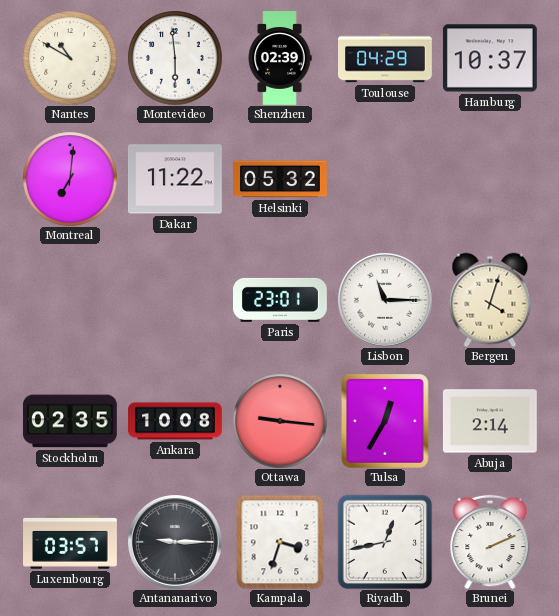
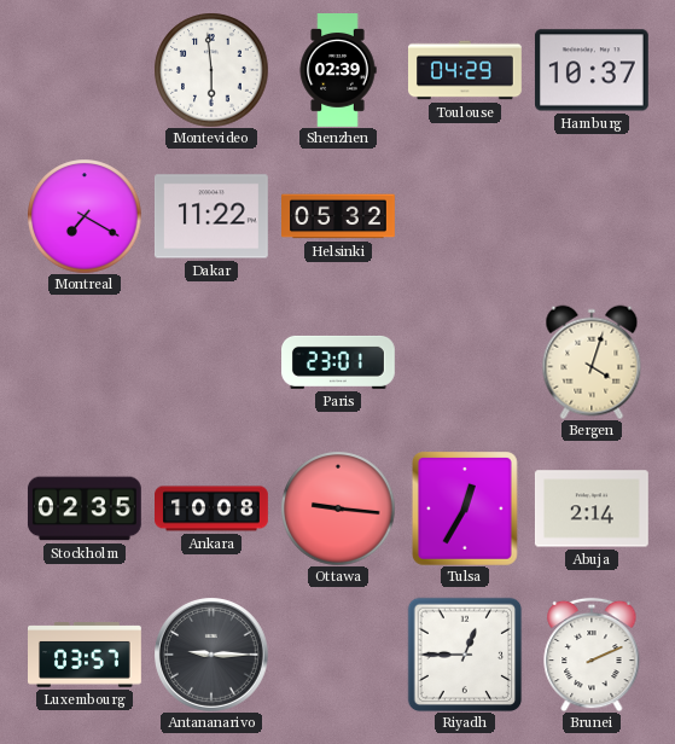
Nantes: 10:50 -> none (70, 58)
Montreal: 7:01 -> 7:20 (85, 216)
Lisbon: 11:15 -> none (385, 300)
Kampala: 3:33 -> none (280, 542)
Riyadh: 12:43 -> 12:45 (465, 655)
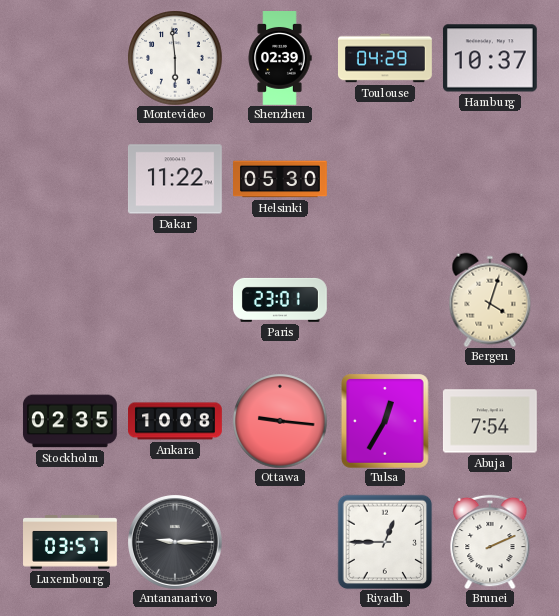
Montreal: 7:20 -> none (85, 216)
Helsinki: 05:32 -> 05:30 (281, 179)
Abuja: 2:14 -> 7:54 (490, 421)
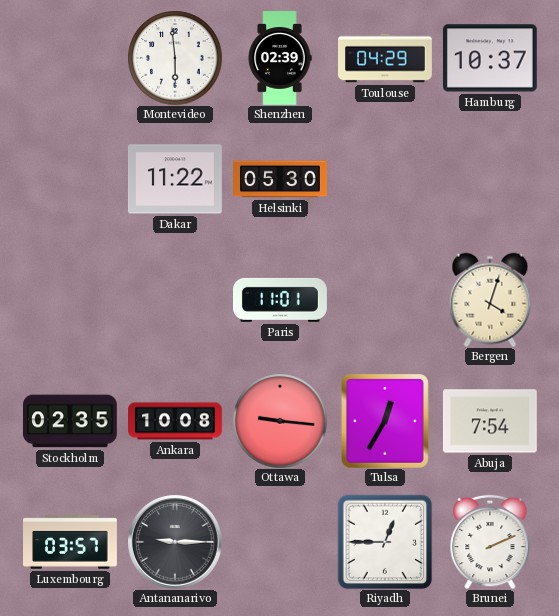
Paris: 23:01 -> 11:01 (281, 300)
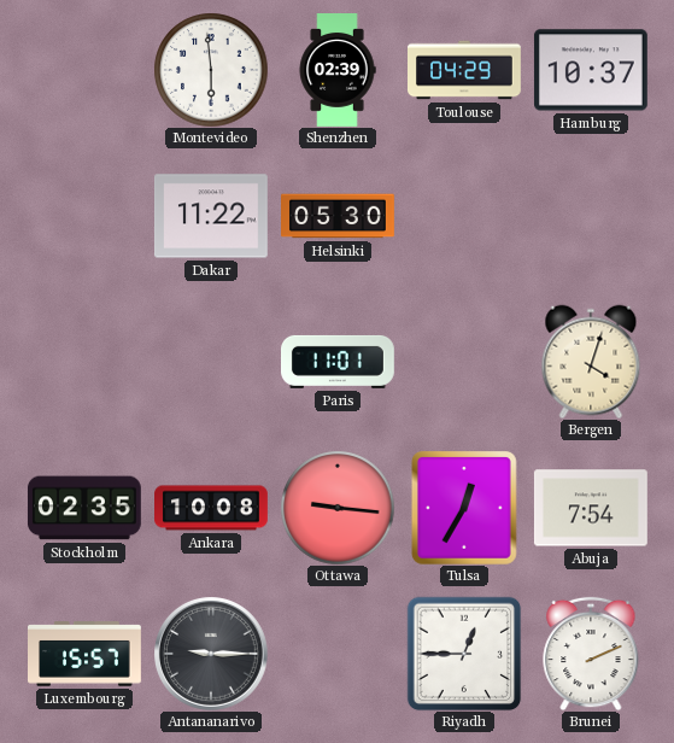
Luxembourg: 03:57 -> 15:57 (86, 654)
